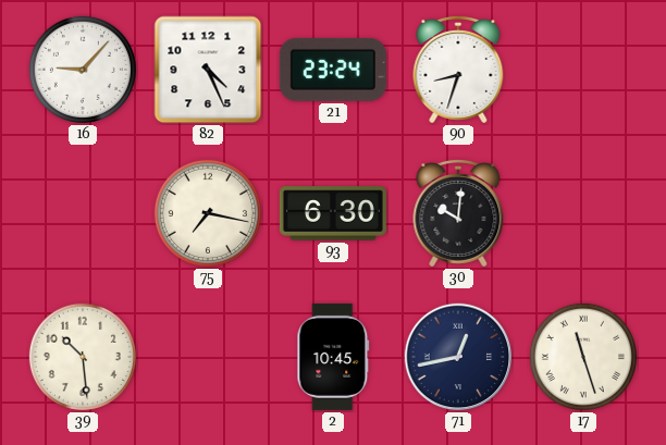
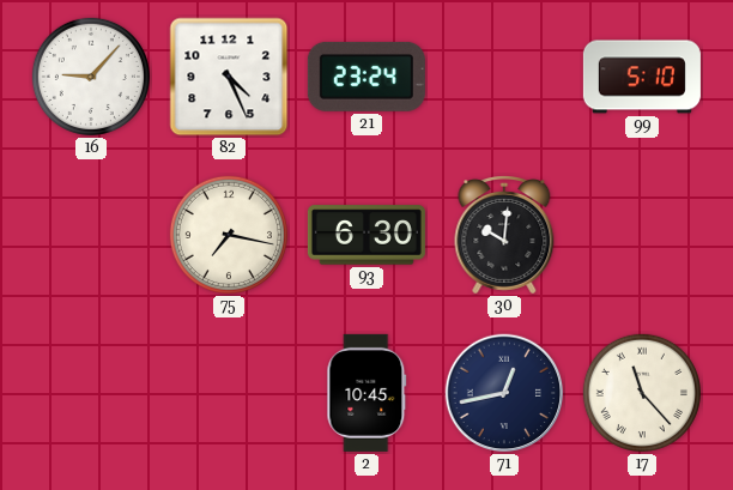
90: 8:33 -> none (458, 71)
99: none -> 5:10 (642, 77)
39: 10:29 -> none (83, 357)
17: 11:27 -> 11:23 (642, 393)
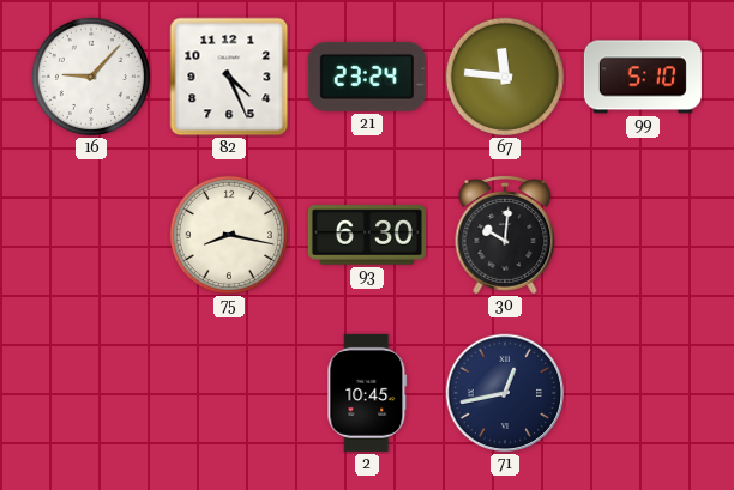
67: none -> 11:46 (505, 77)
75: 7:17 -> 8:17 (229, 235)
17: 11:23 -> none (642, 393)
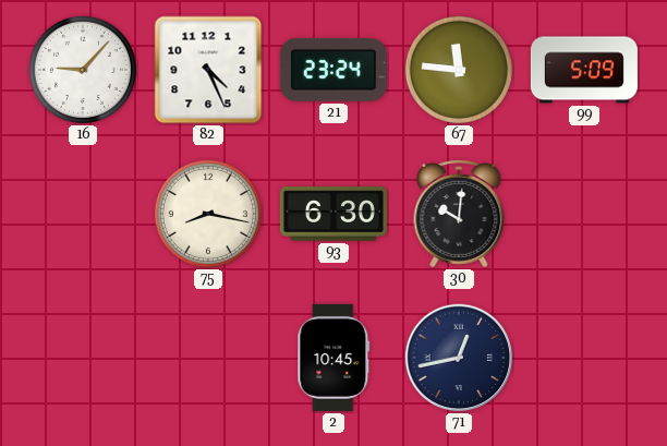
99: 5:10 -> 5:09 (584, 70)
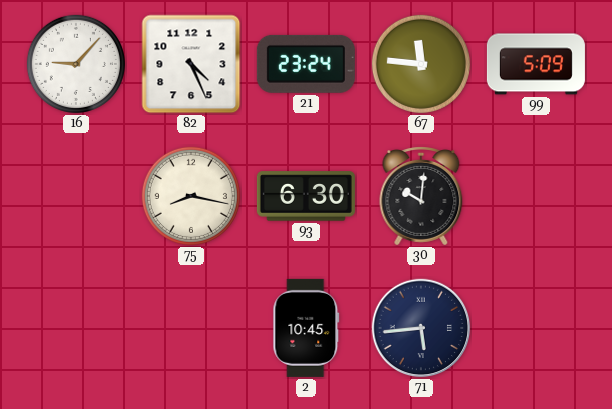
71: 12:43 -> 5:44 (421, 328)
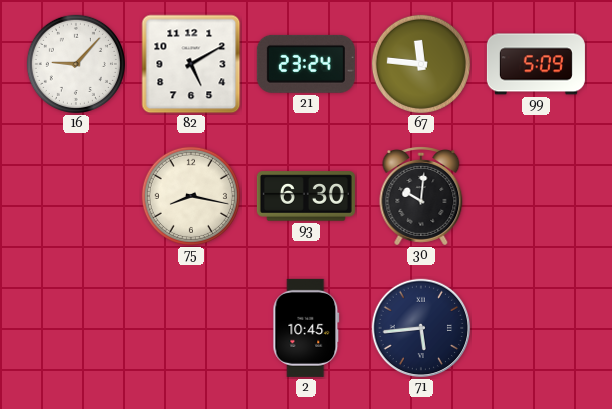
82: 4:26 -> 5:10 (191, 64)
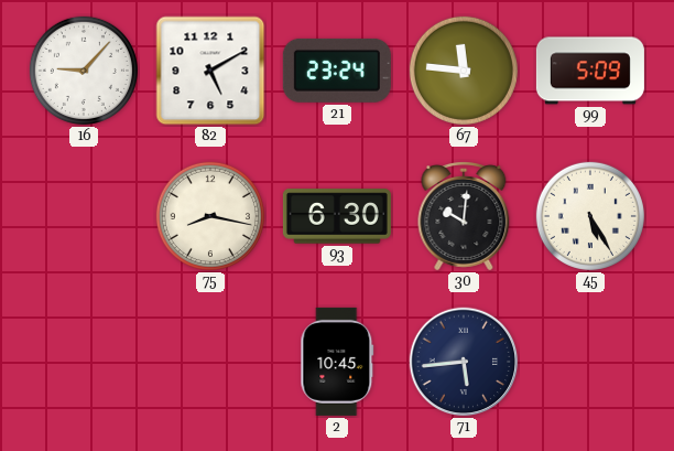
45: none -> 5:25 (590, 216)
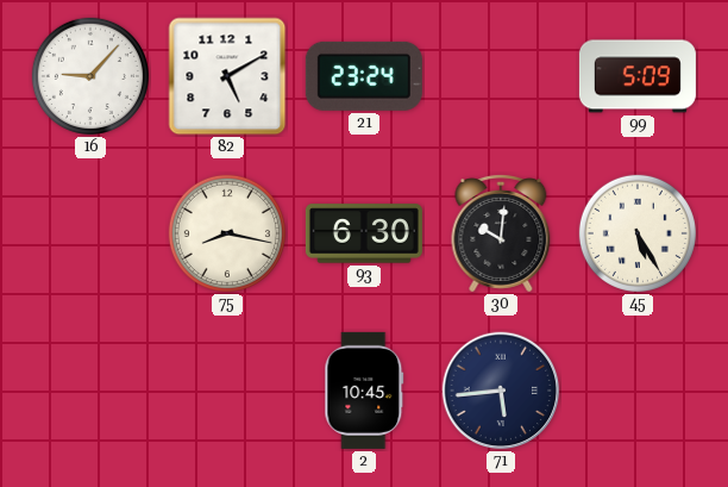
67: 11:46 -> none (464, 71)
